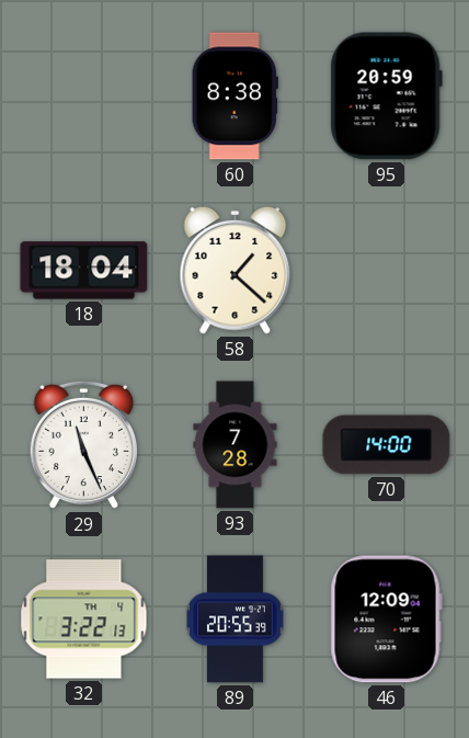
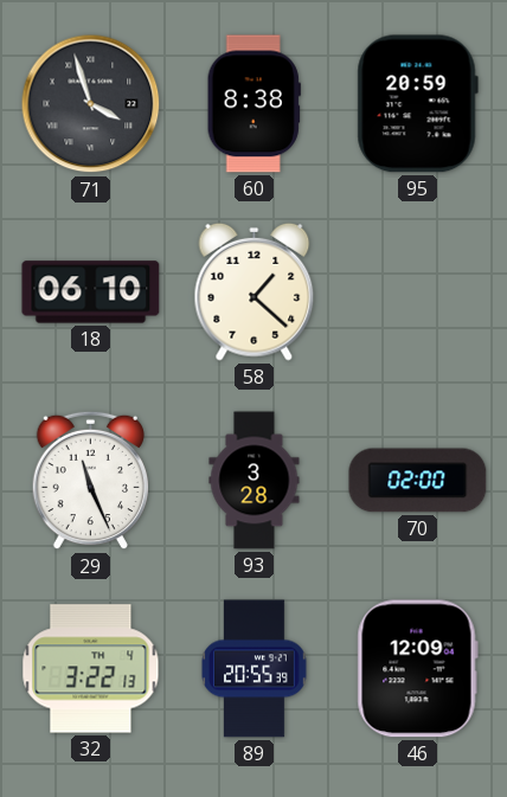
71: none -> 3:57 (91, 104)
18: 18:04 -> 06:10 (91, 293)
93: 7:28 -> 3:28 (255, 481)
70: 14:00 -> 02:00 (418, 481)
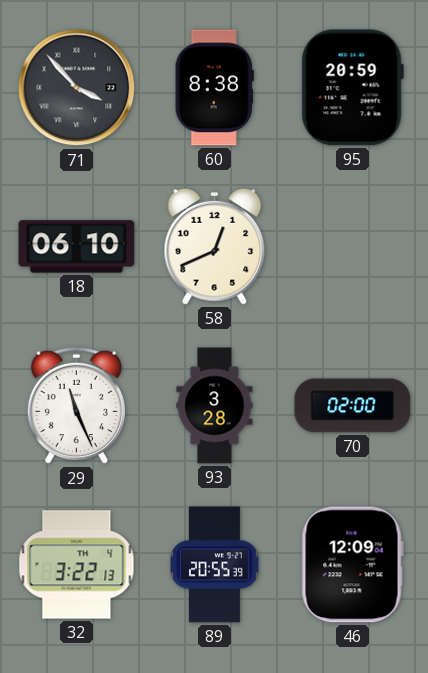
71: 3:57 -> 3:53 (77, 88)
58: 1:22 -> 12:41 (215, 246)
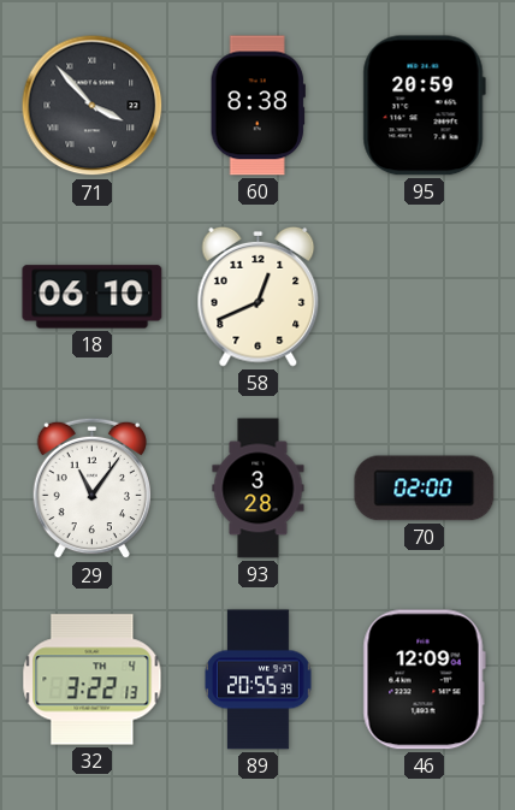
29: 11:26 -> 11:06 (91, 489)
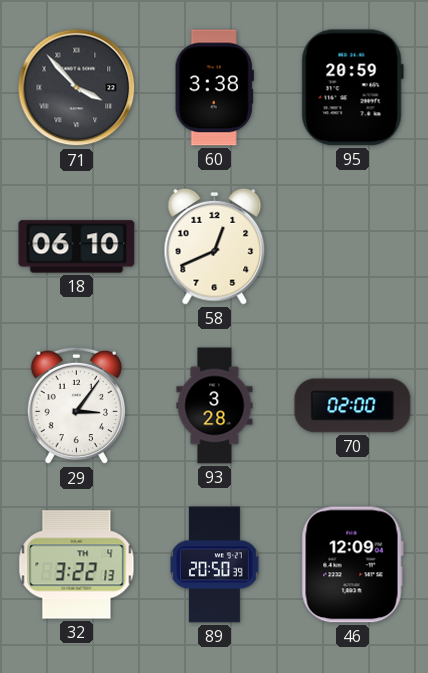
60: 8:38 -> 3:38 (214, 88)
29: 11:06 -> 3:06 (76, 406)
89: 20:55 -> 20:50 (215, 565)
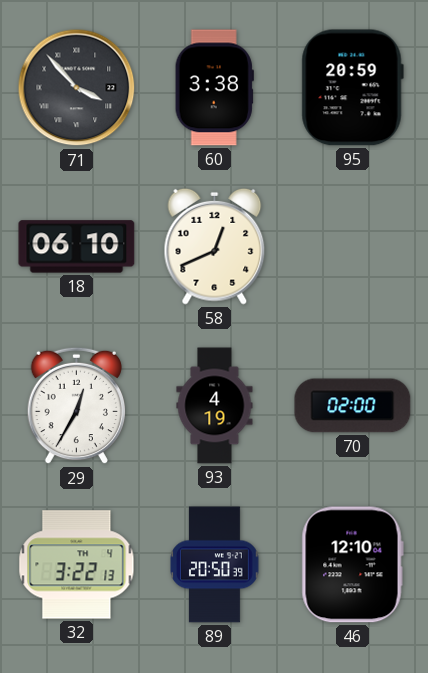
29: 3:06 -> 12:35 (76, 406)
93: 3:28 -> 4:19 (215, 406)
46: 12:09 -> 12:10 (352, 565)
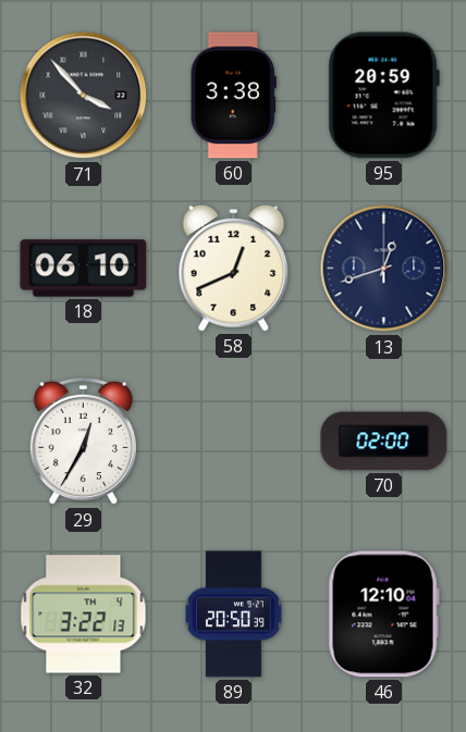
13: none -> 12:42 (384, 269)
93: 4:19 -> none (215, 406)
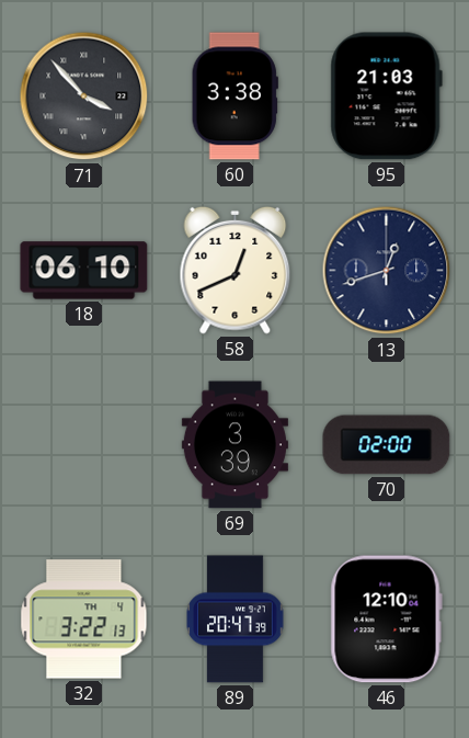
95: 20:59 -> 21:03 (386, 96)
29: 12:35 -> none (83, 442)
69: none -> 3:39 (234, 445)
89: 20:50 -> 20:47 (236, 620)
